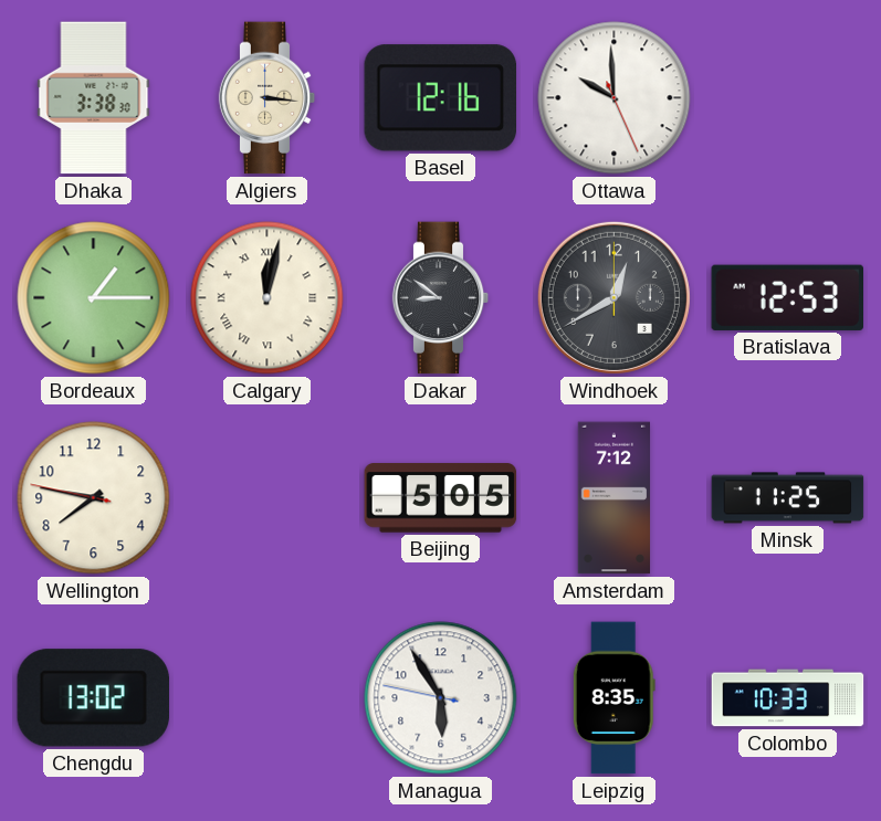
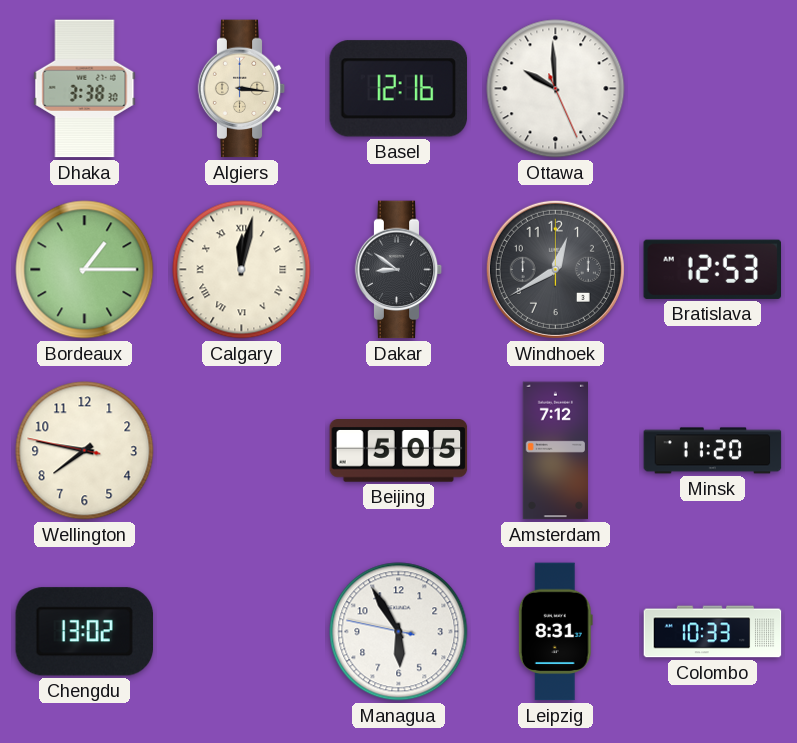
Minsk: 11:25 -> 11:20 (713, 451)
Leipzig: 8:35 -> 8:31 (555, 632)
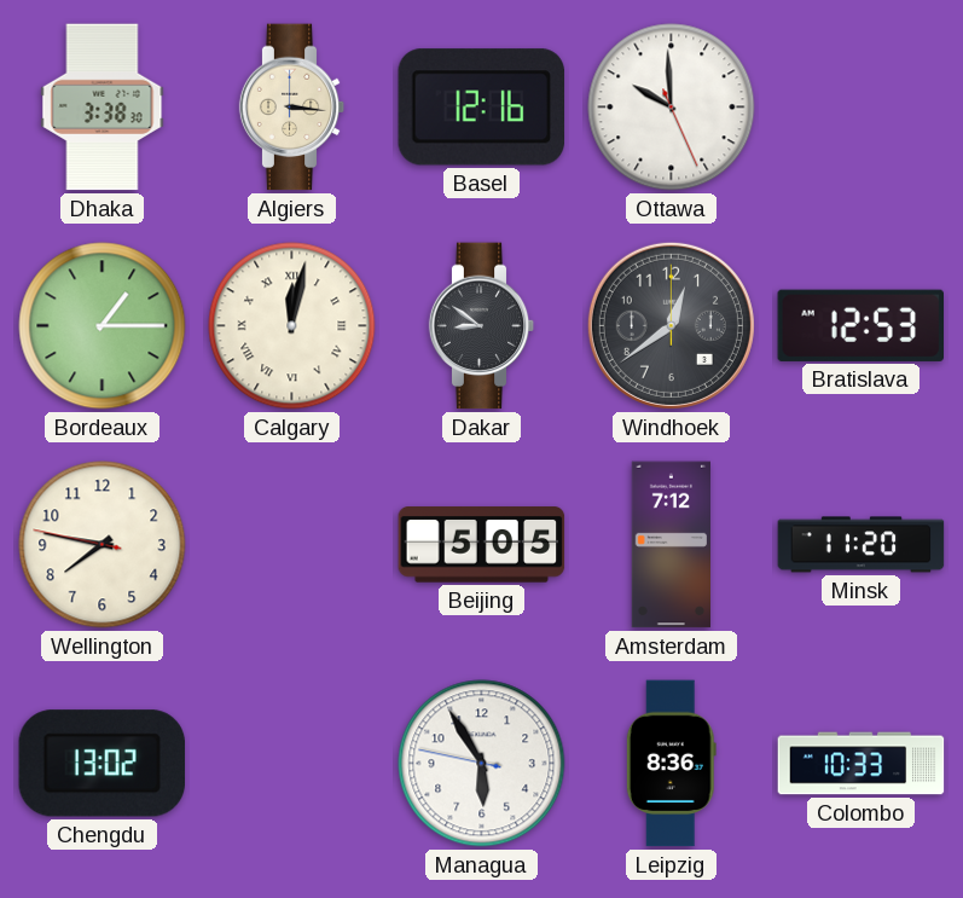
Windhoek: 12:40 -> 12:39 (671, 325)
Leipzig: 8:31 -> 8:36 (671, 764)
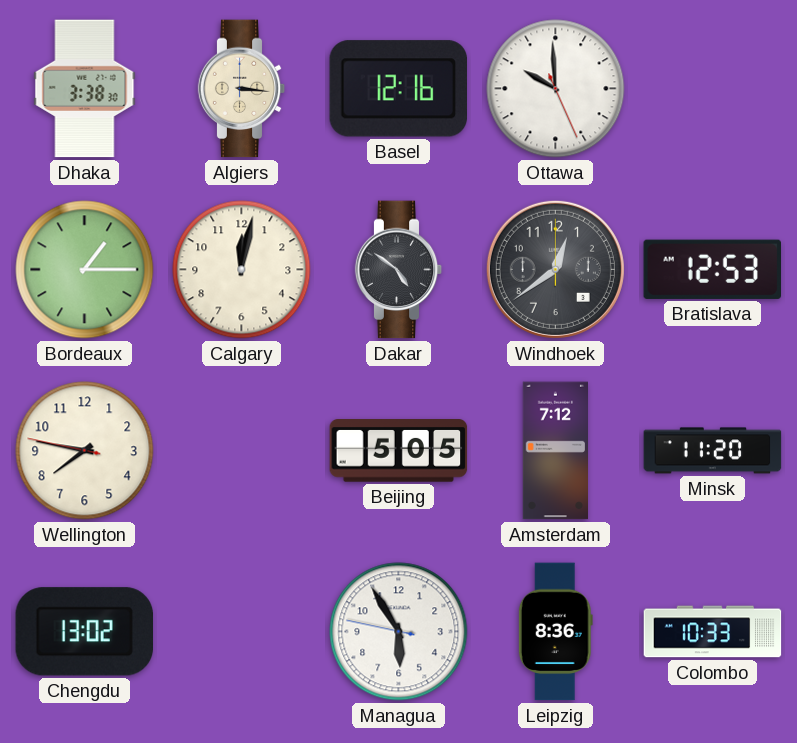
Calgary numerals: Roman -> Arabic (242, 270)
Dakar: 8:51 -> 4:51 (399, 270)
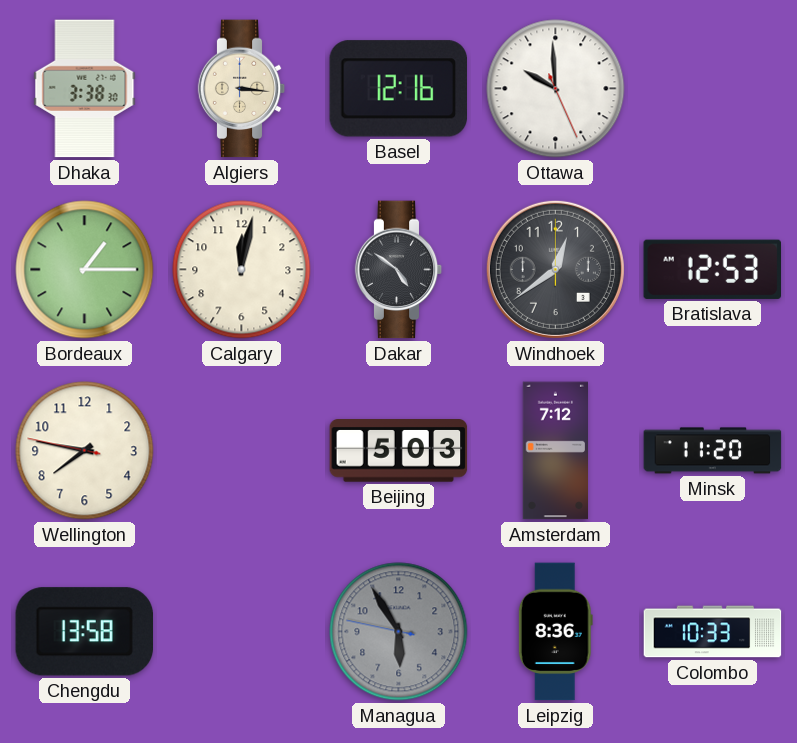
Beijing: 5:05 -> 5:03 (399, 451)
Chengdu: 13:02 -> 13:58 (84, 632)
Managua dial: white -> grey (399, 632)
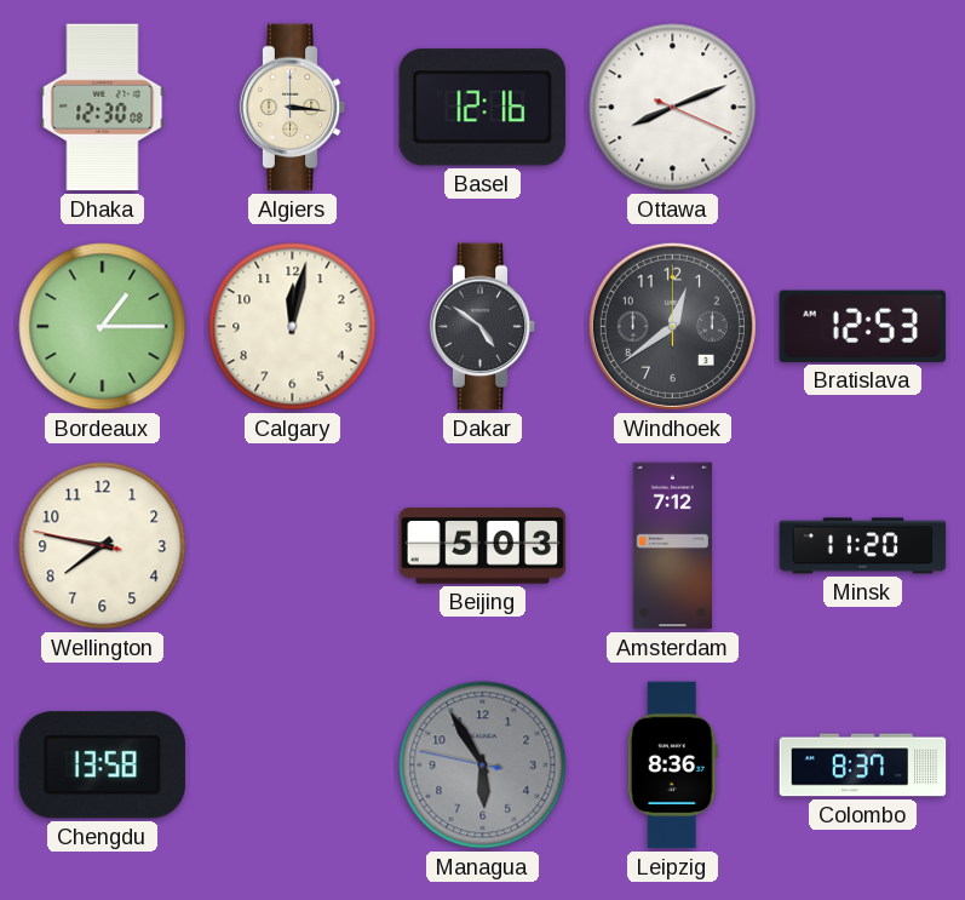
Dhaka: 3:38 -> 12:30 (103, 108)
Ottawa: 9:59 -> 8:11 (673, 108)
Colombo: 10:33 -> 8:37 (863, 766)
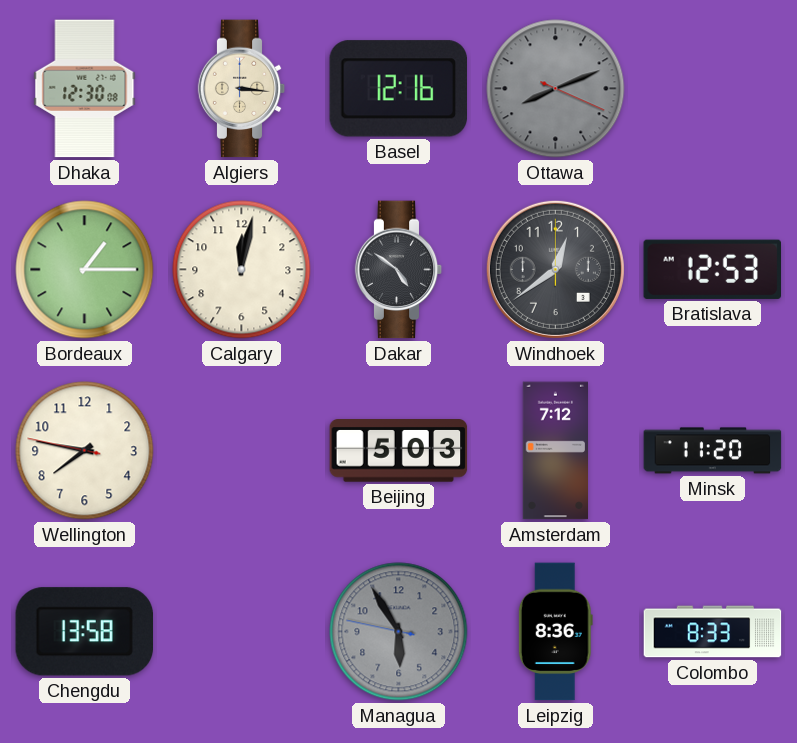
Ottawa dial: white -> grey (556, 89)
Colombo: 8:37 -> 8:33 (713, 632)
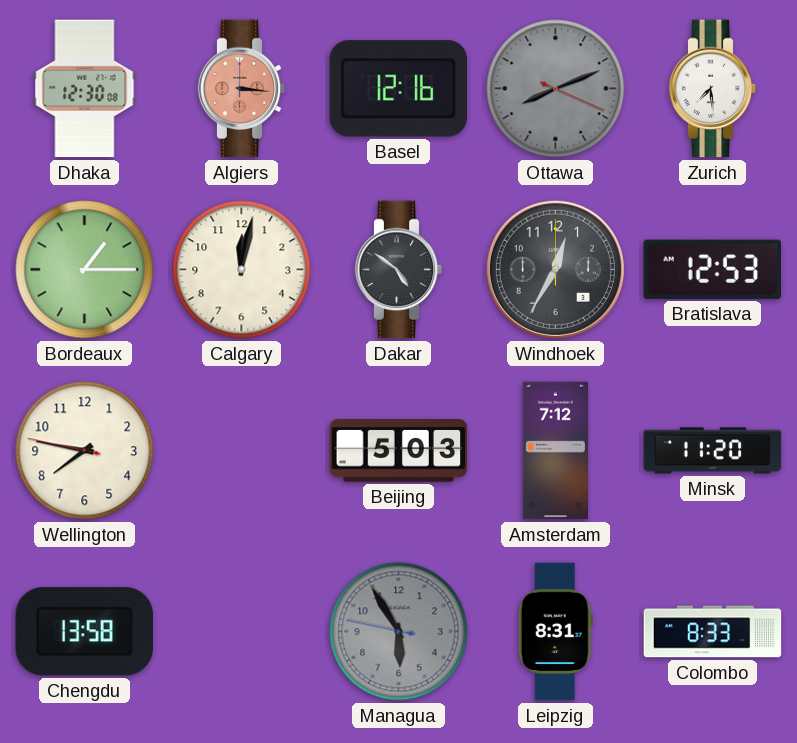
Algiers dial: cream -> salmon (242, 89)
Zurich: none -> 7:29 (713, 89)
Windhoek: 12:39 -> 12:35 (555, 269)
Leipzig: 8:36 -> 8:31 (555, 632)
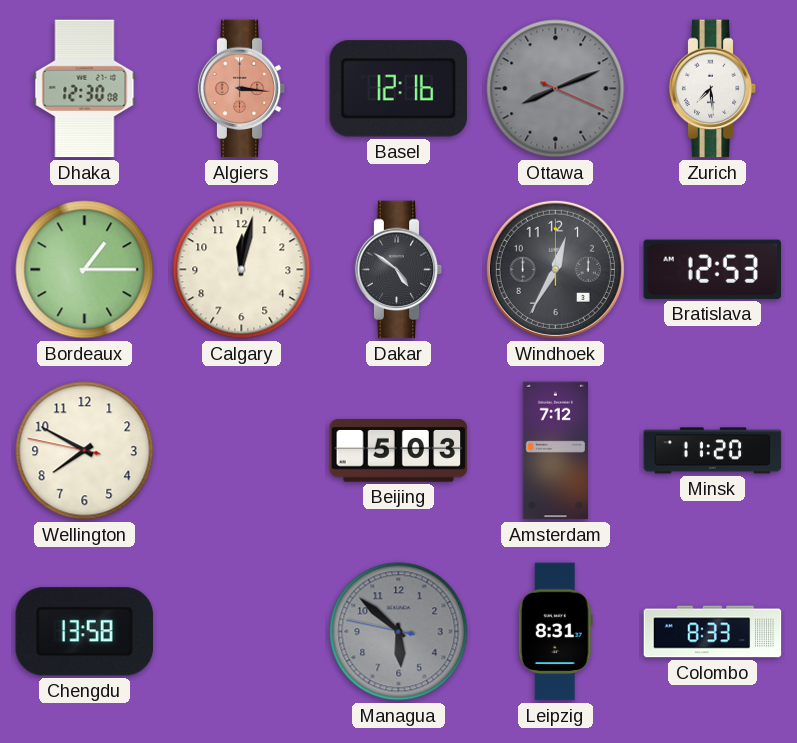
Wellington: 7:46 -> 7:49 (85, 451)
Managua: 5:54 -> 5:51 (399, 632)
